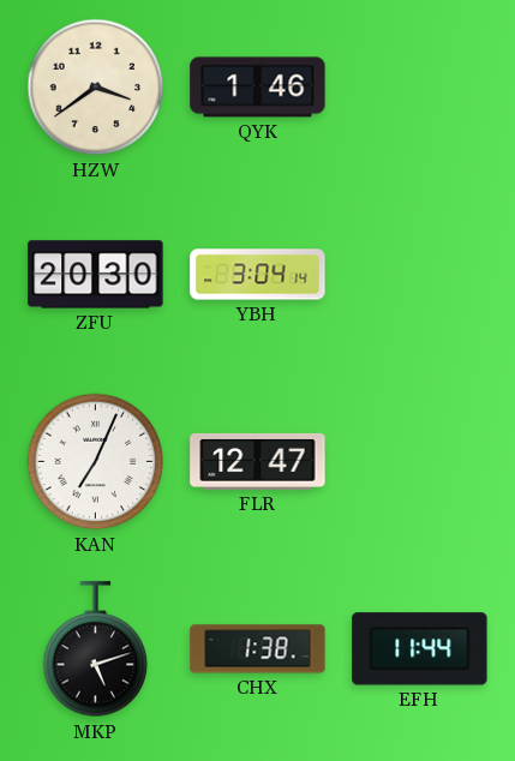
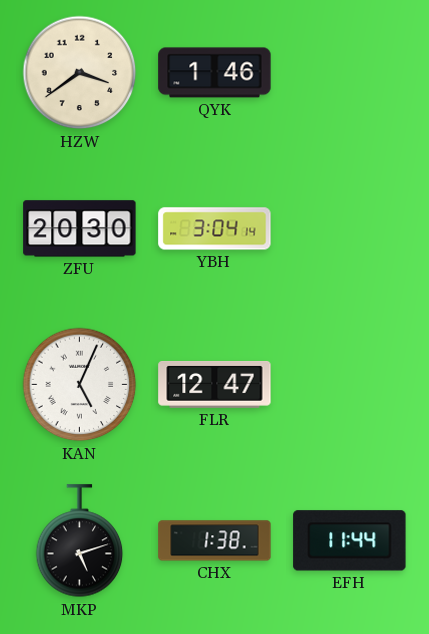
KAN: 7:04 -> 5:04 (80, 385)
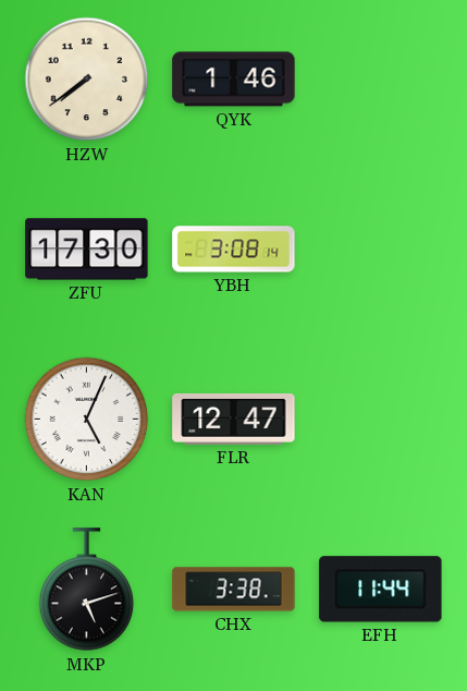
HZW: 3:39 -> 7:39 (87, 80)
ZFU: 20:30 -> 17:30 (87, 250)
YBH: 3:04 -> 3:08 (234, 250)
CHX: 1:38 -> 3:38 (234, 590)
